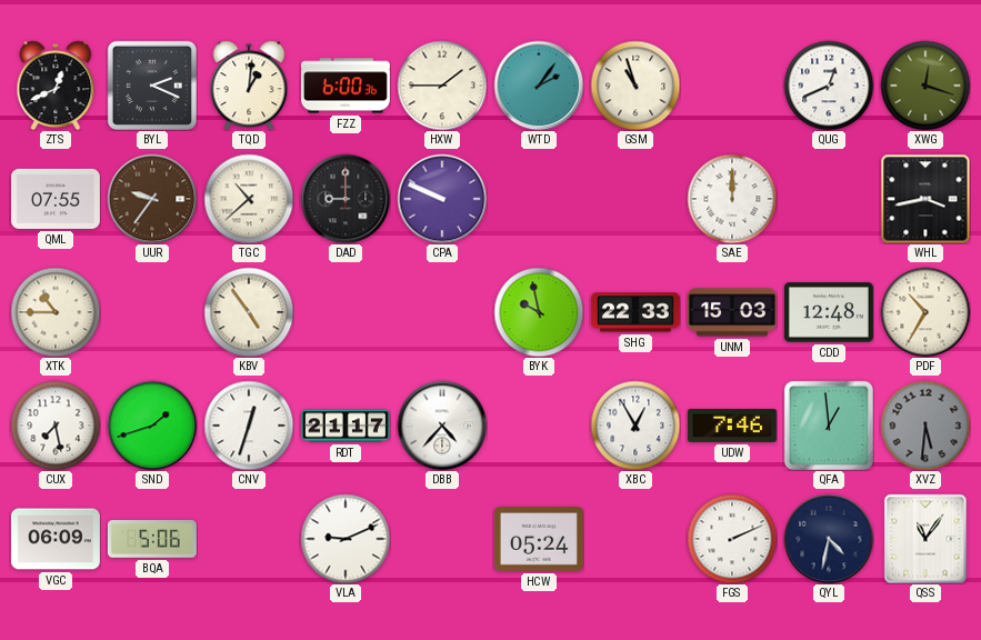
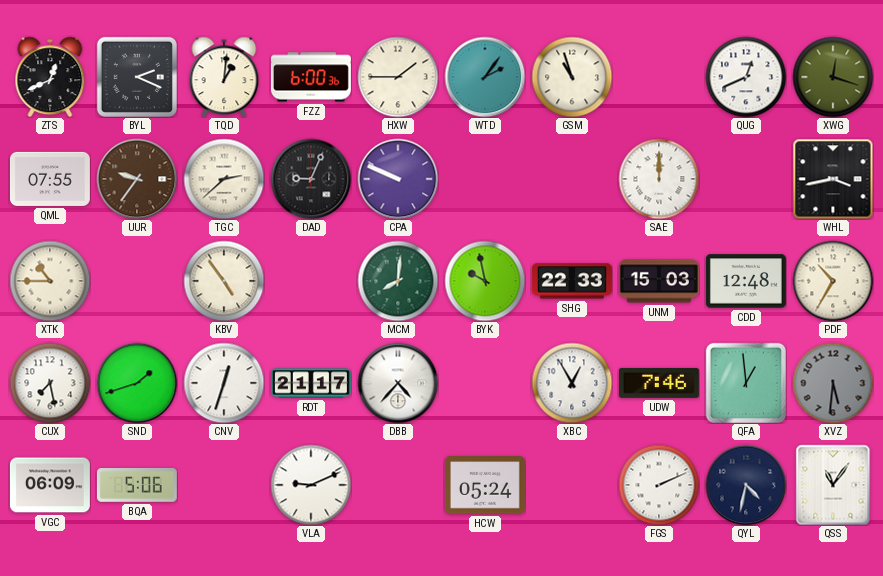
TGC: 10:38 -> 2:38 (224, 179)
DAD: 9:00 -> 9:04 (311, 179)
MCM: none -> 8:01 (398, 281)
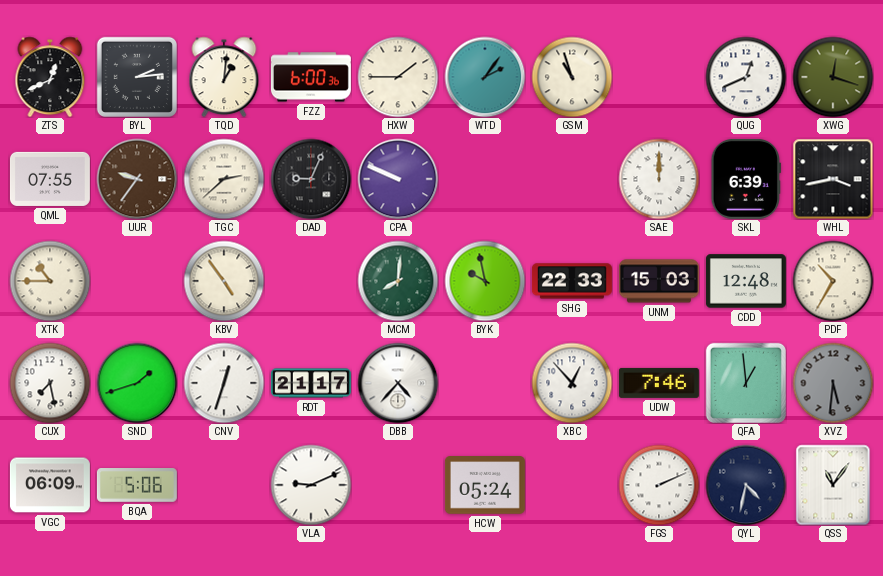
BYL: 2:19 -> 2:14 (137, 77)
SKL: none -> 6:39 (746, 179)
XBC: 12:55 -> 12:53 (572, 383)
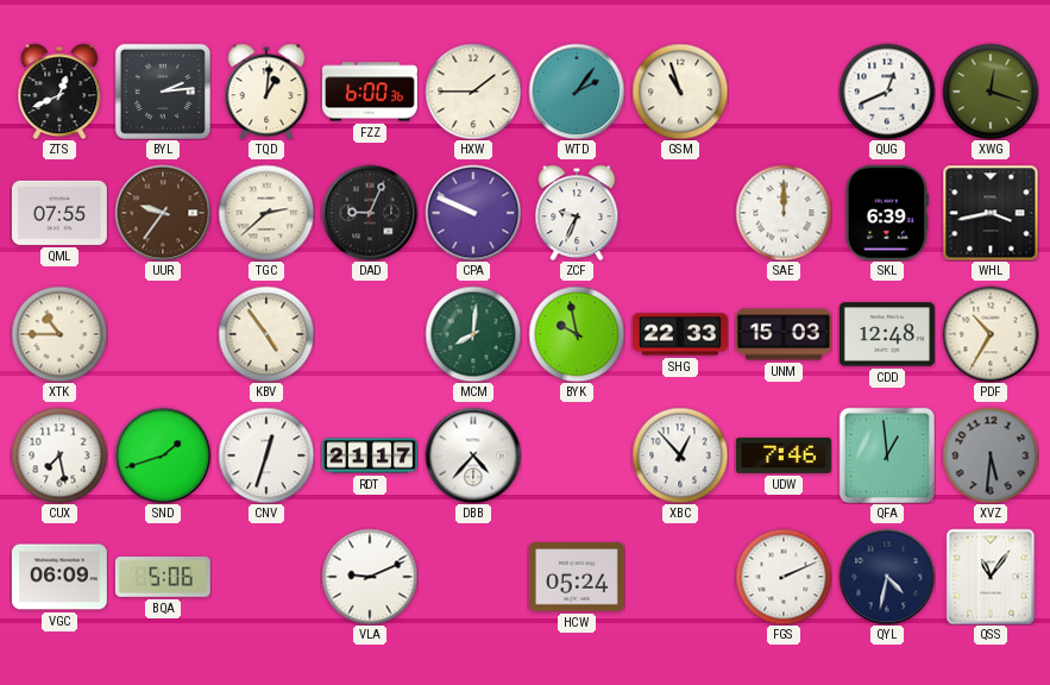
ZCF: none -> 9:34 (577, 213)
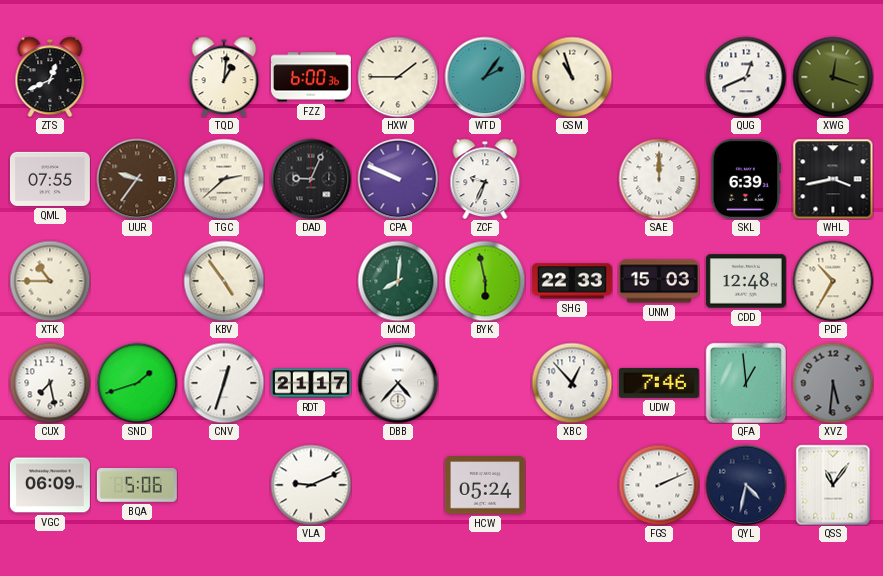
BYL: 2:14 -> none (163, 92)
BYK: 9:58 -> 5:58 (485, 281)
